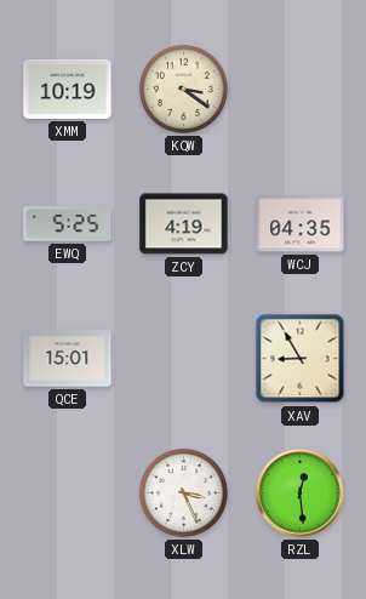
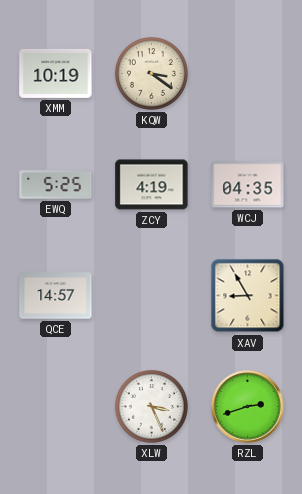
QCE: 15:01 -> 14:57 (56, 296)
RZL: 12:29 -> 2:42 (248, 407)
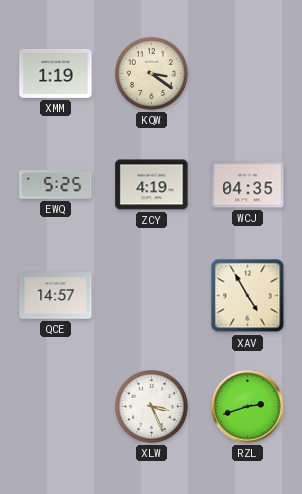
XMM: 10:19 -> 1:19 (56, 73)
XAV: 8:55 -> 4:55 (248, 296)
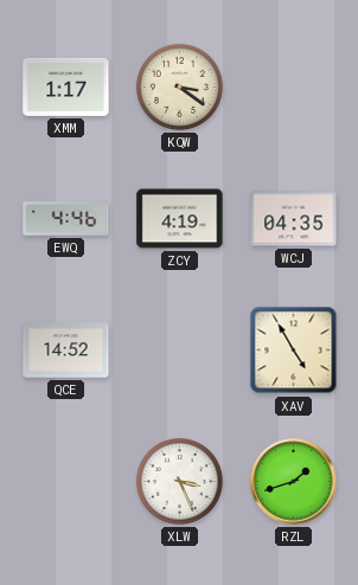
XMM: 1:19 -> 1:17 (66, 86)
EWQ: 5:25 -> 4:46 (66, 219)
QCE: 14:57 -> 14:52 (66, 351)
RZL: 2:42 -> 1:42 (294, 482)
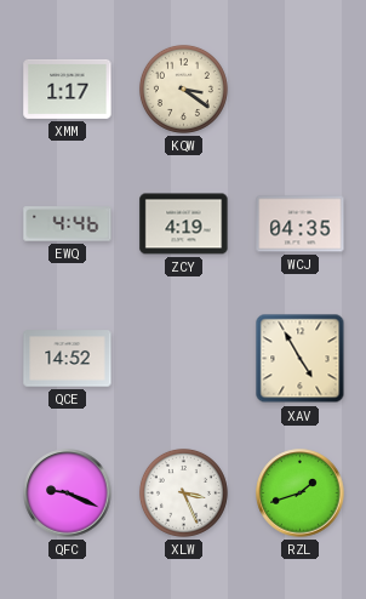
QFC: none -> 9:19 (68, 494)
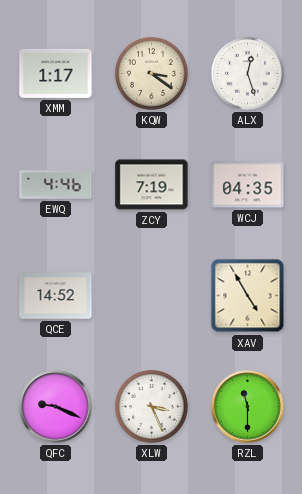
ALX: none -> 12:27 (247, 73)
ZCY: 4:19 -> 7:19 (152, 185)
RZL: 1:42 -> 11:30 (248, 407)
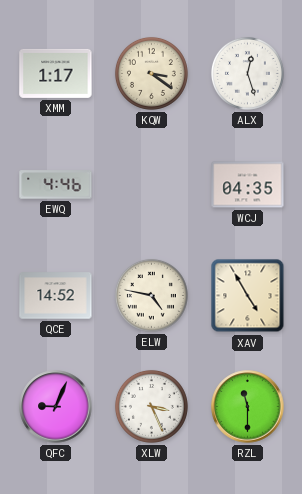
ZCY: 7:19 -> none (152, 185)
ELW: none -> 4:47 (151, 295)
QFC: 9:19 -> 9:04 (56, 407)
